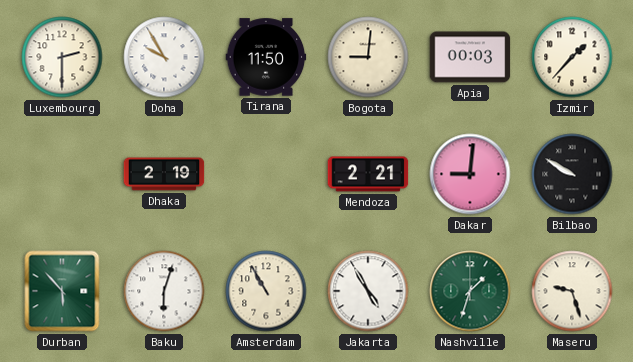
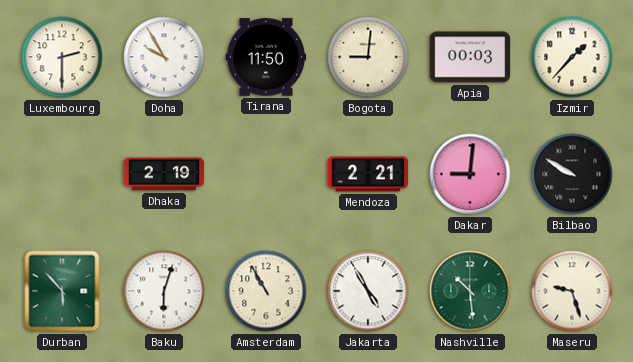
Nashville: 1:33 -> 10:29 (470, 291)
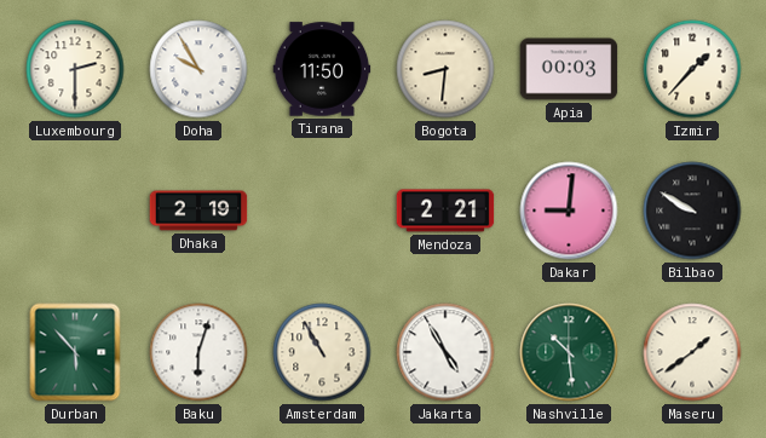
Bogota: 9:01 -> 8:31 (445, 69)
Maseru: 9:27 -> 1:39 (692, 352)
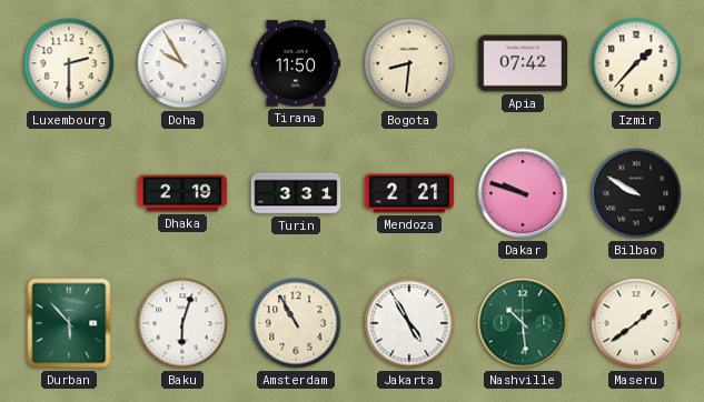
Apia: 00:03 -> 07:42 (523, 63)
Turin: none -> 3:31 (296, 193)
Dakar: 9:01 -> 9:48 (523, 193)
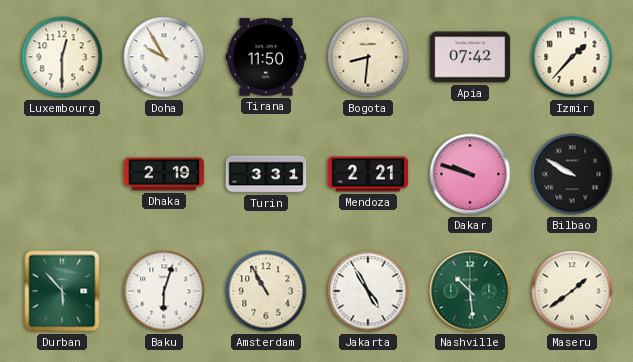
Luxembourg: 2:30 -> 12:30 (62, 57)
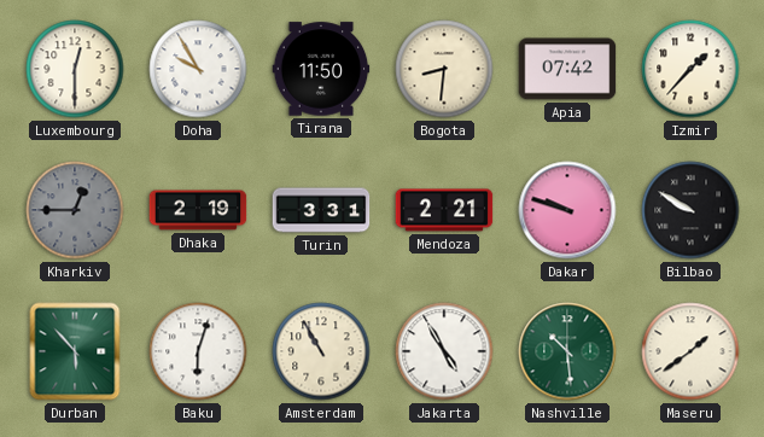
Kharkiv: none -> 12:45 (75, 210)
